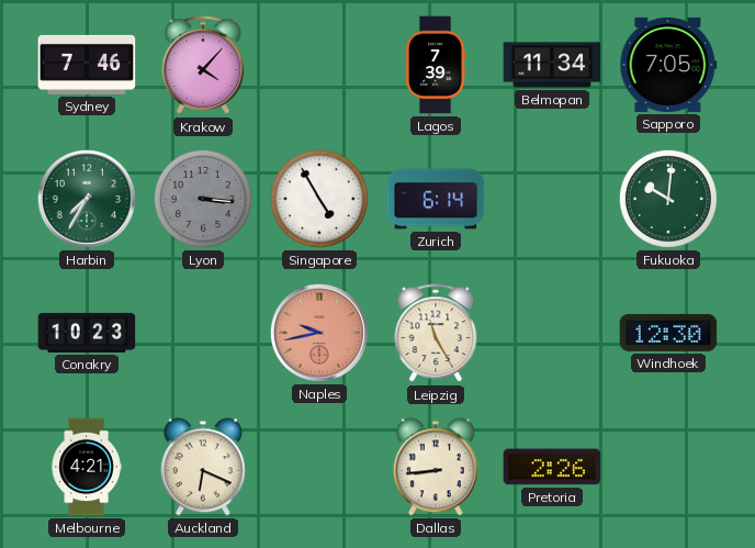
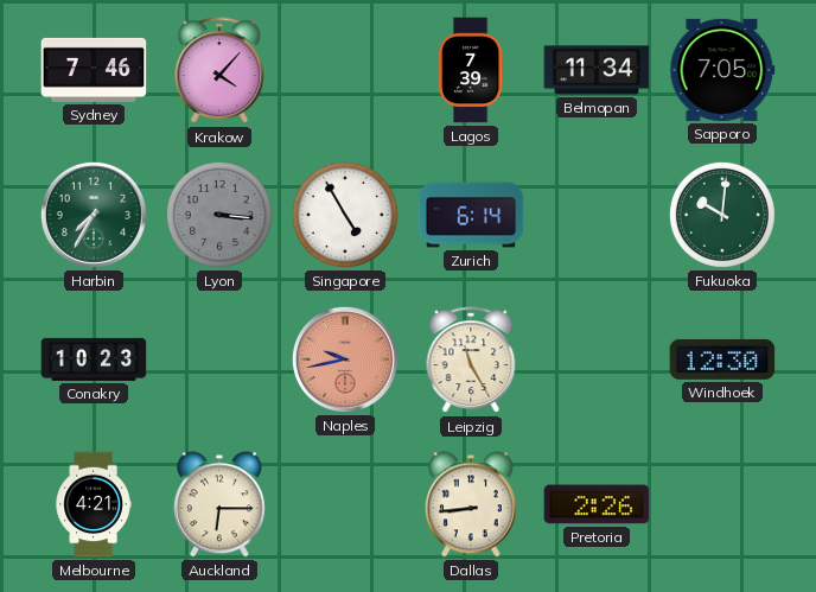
Auckland: 6:19 -> 6:15 (219, 504)
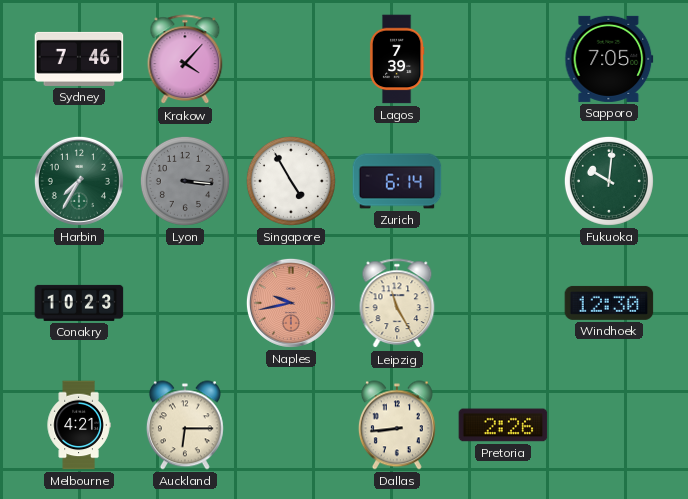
Belmopan: 11:34 -> none (597, 70)
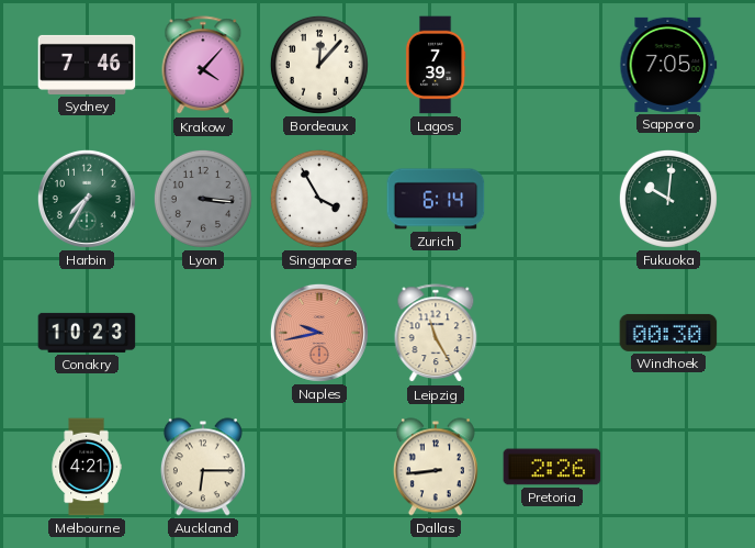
Bordeaux: none -> 12:07 (319, 65)
Singapore: 4:55 -> 3:55 (319, 199)
Windhoek: 12:30 -> 00:30 (668, 333)
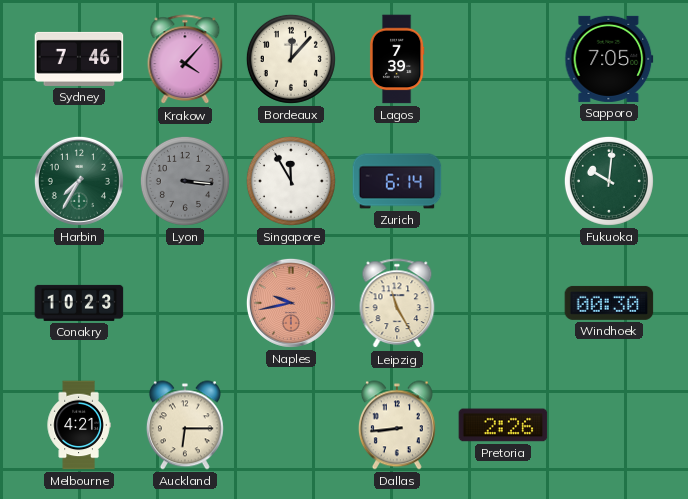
Singapore: 3:55 -> 11:55 (291, 181)
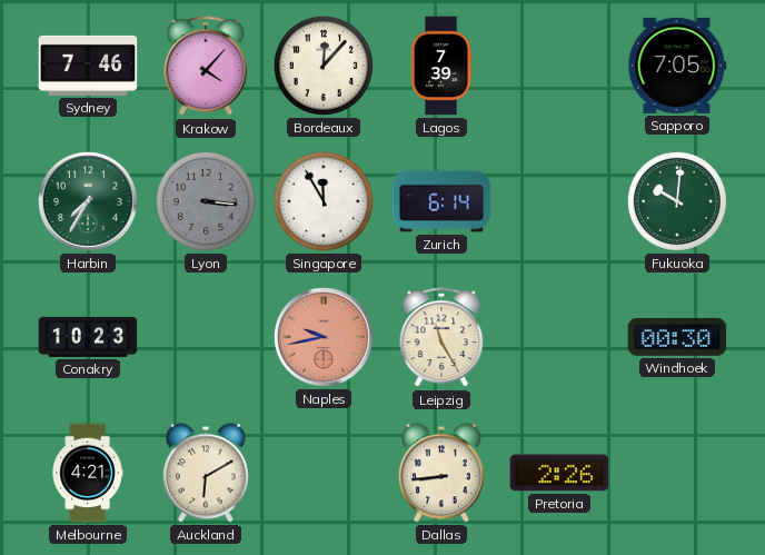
Auckland: 6:15 -> 6:10 (206, 473)
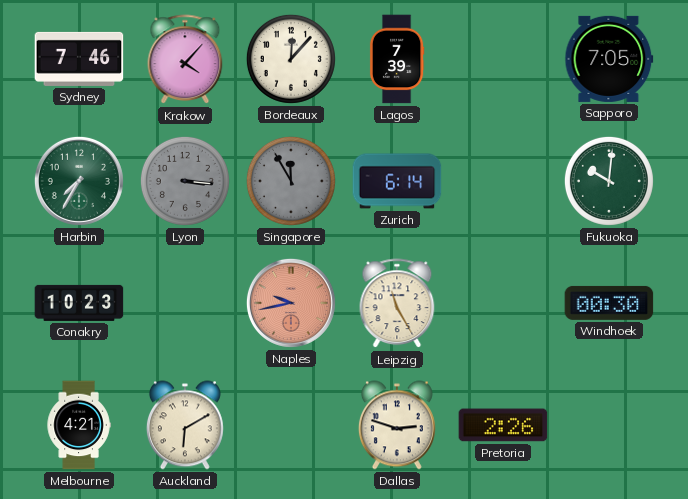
Singapore dial: white -> grey (291, 181)
Dallas: 8:44 -> 2:48 (397, 425)
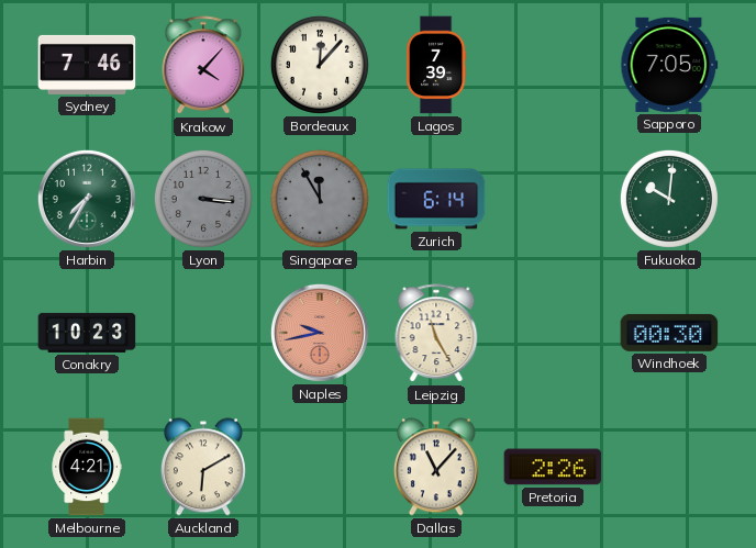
Dallas: 2:48 -> 11:07 (436, 467)
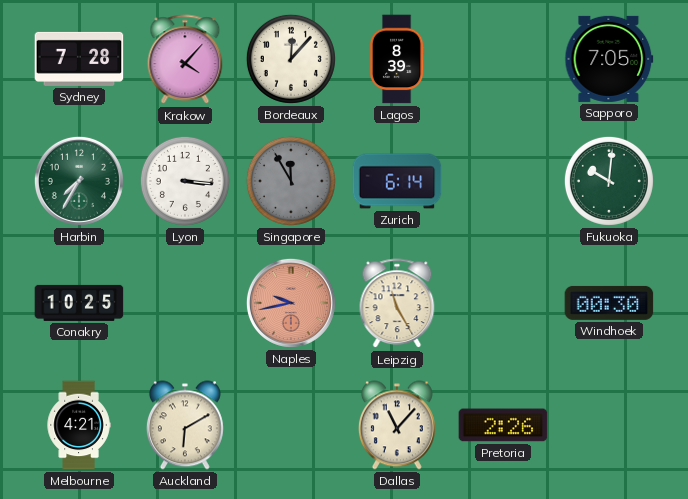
Sydney: 7:46 -> 7:28 (79, 59)
Lagos: 7:39 -> 8:39 (397, 59)
Lyon dial: grey -> white (185, 181)
Conakry: 10:23 -> 10:25 (79, 303)
